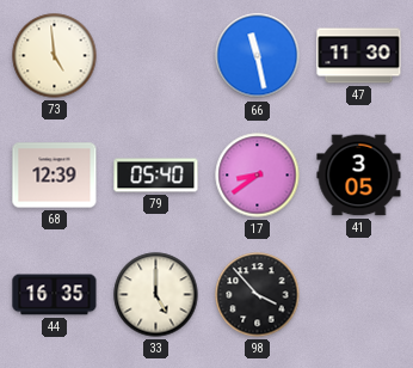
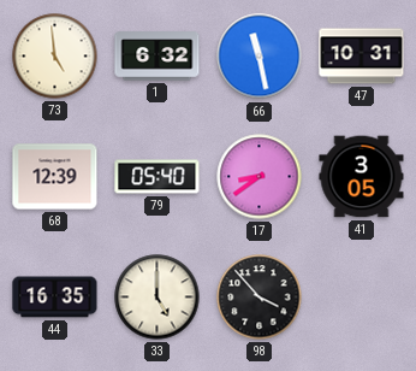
1: none -> 6:32 (158, 57)
47: 11:30 -> 10:31 (362, 57)
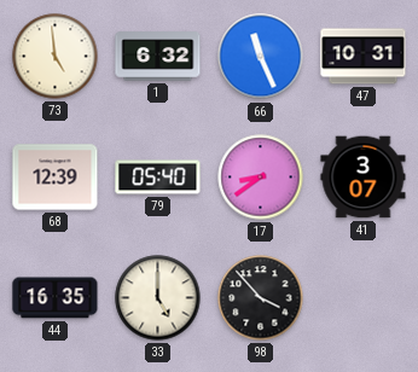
66: 11:28 -> 11:26 (261, 57)
41: 3:05 -> 3:07 (364, 178)
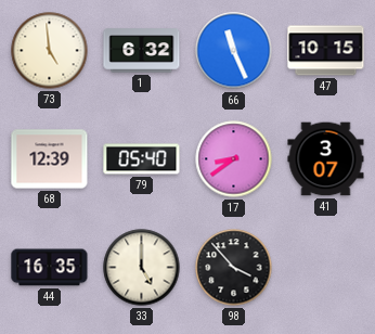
47: 10:31 -> 10:15 (326, 51)
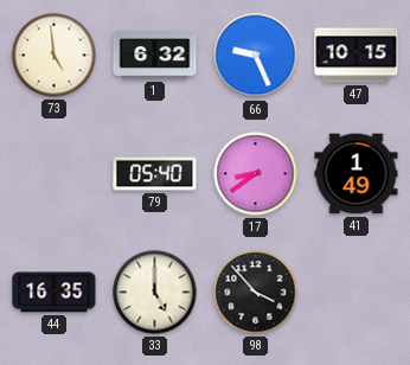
66: 11:26 -> 9:26 (256, 56)
68: 12:39 -> none (50, 159)
41: 3:07 -> 1:49 (357, 174)
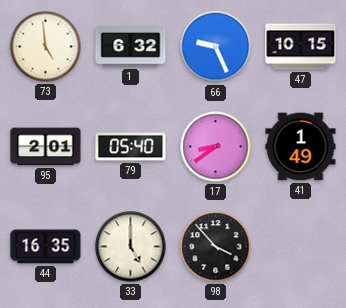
95: none -> 2:01 (46, 147)
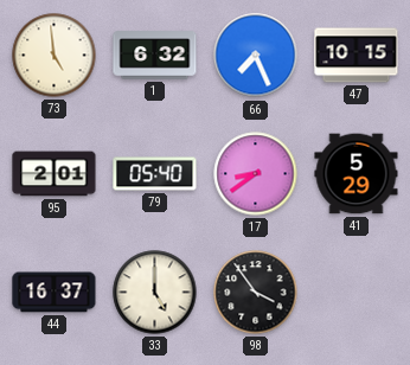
66: 9:26 -> 7:26 (256, 56)
41: 1:49 -> 5:29 (357, 174)
44: 16:35 -> 16:37 (55, 293)
98: 3:53 -> 3:54 (256, 293)
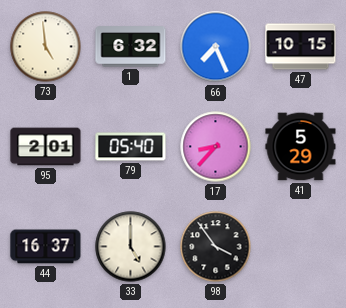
17: 8:39 -> 8:37 (216, 147)
